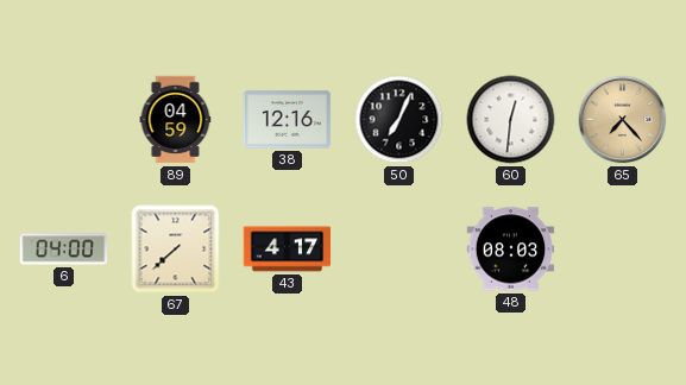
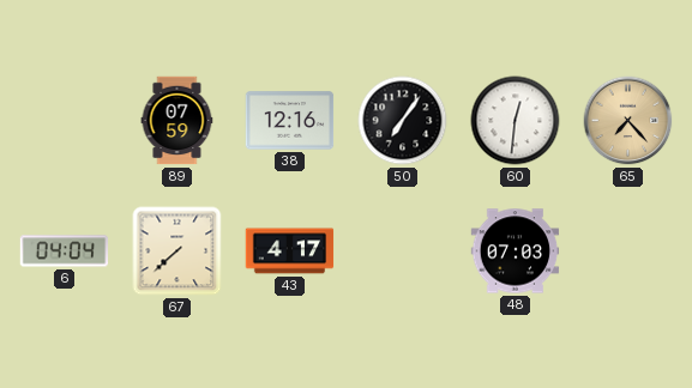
89: 04:59 -> 07:59 (177, 121)
50: 7:04 -> 7:06 (403, 121)
6: 04:00 -> 04:04 (65, 251)
48: 08:03 -> 07:03 (516, 251)
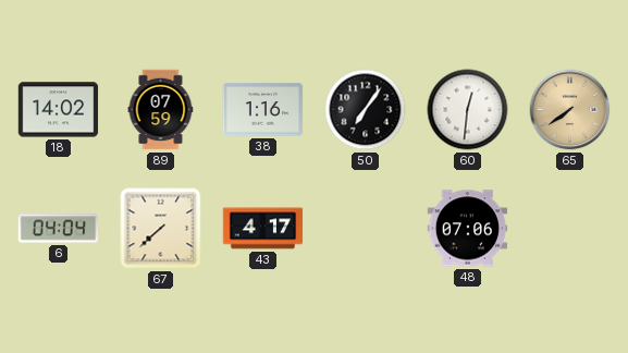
18: none -> 14:02 (59, 110)
38: 12:16 -> 1:16 (263, 110)
65: 7:23 -> 7:39 (570, 110)
48: 07:03 -> 07:06 (468, 229)
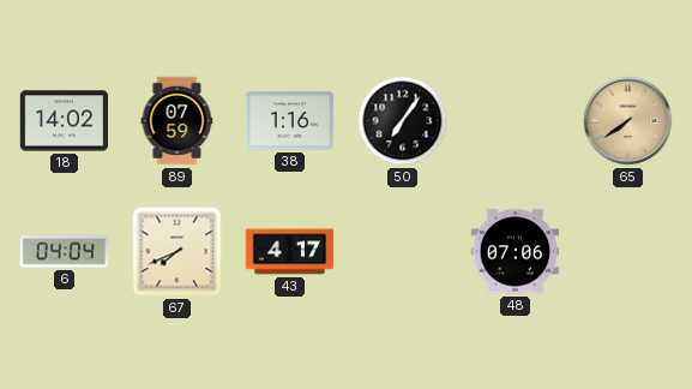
60: 12:31 -> none (468, 110)
67: 7:38 -> 7:41 (177, 252)
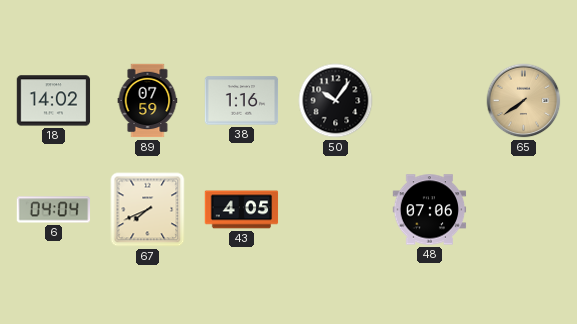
50: 7:06 -> 10:06 (336, 101)
43: 4:17 -> 4:05 (242, 210)
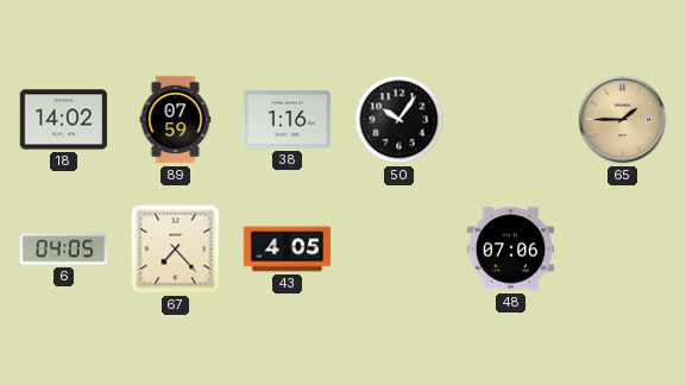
65: 7:39 -> 1:45 (623, 120)
6: 04:04 -> 04:05 (64, 250)
67: 7:41 -> 7:23 (176, 250)
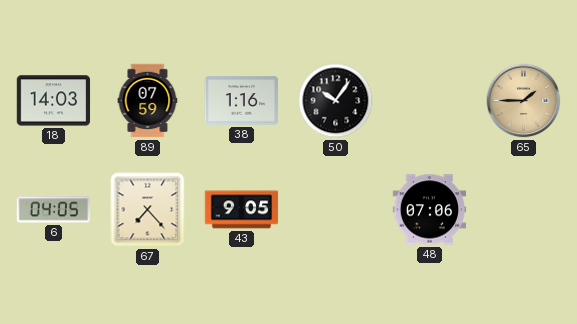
18: 14:02 -> 14:03 (54, 101)
43: 4:05 -> 9:05 (242, 210)
